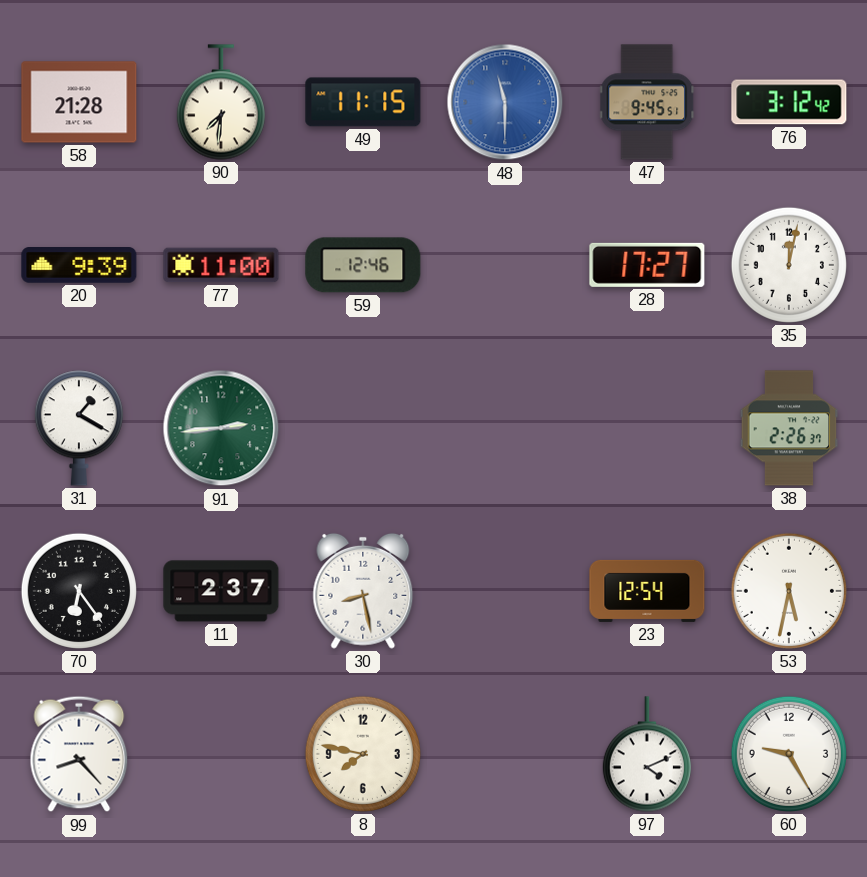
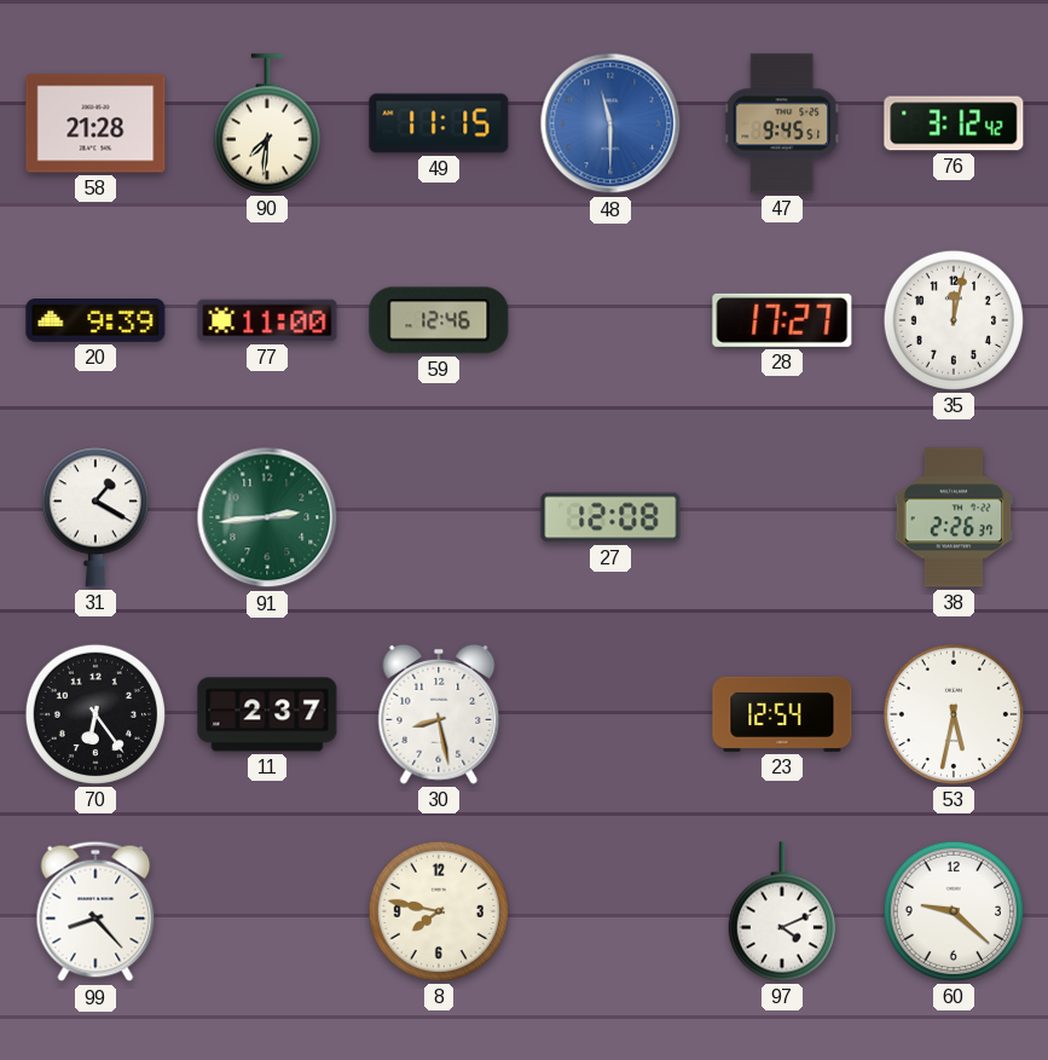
27: none -> 12:08 (610, 517)
60: 9:25 -> 9:22 (954, 911)
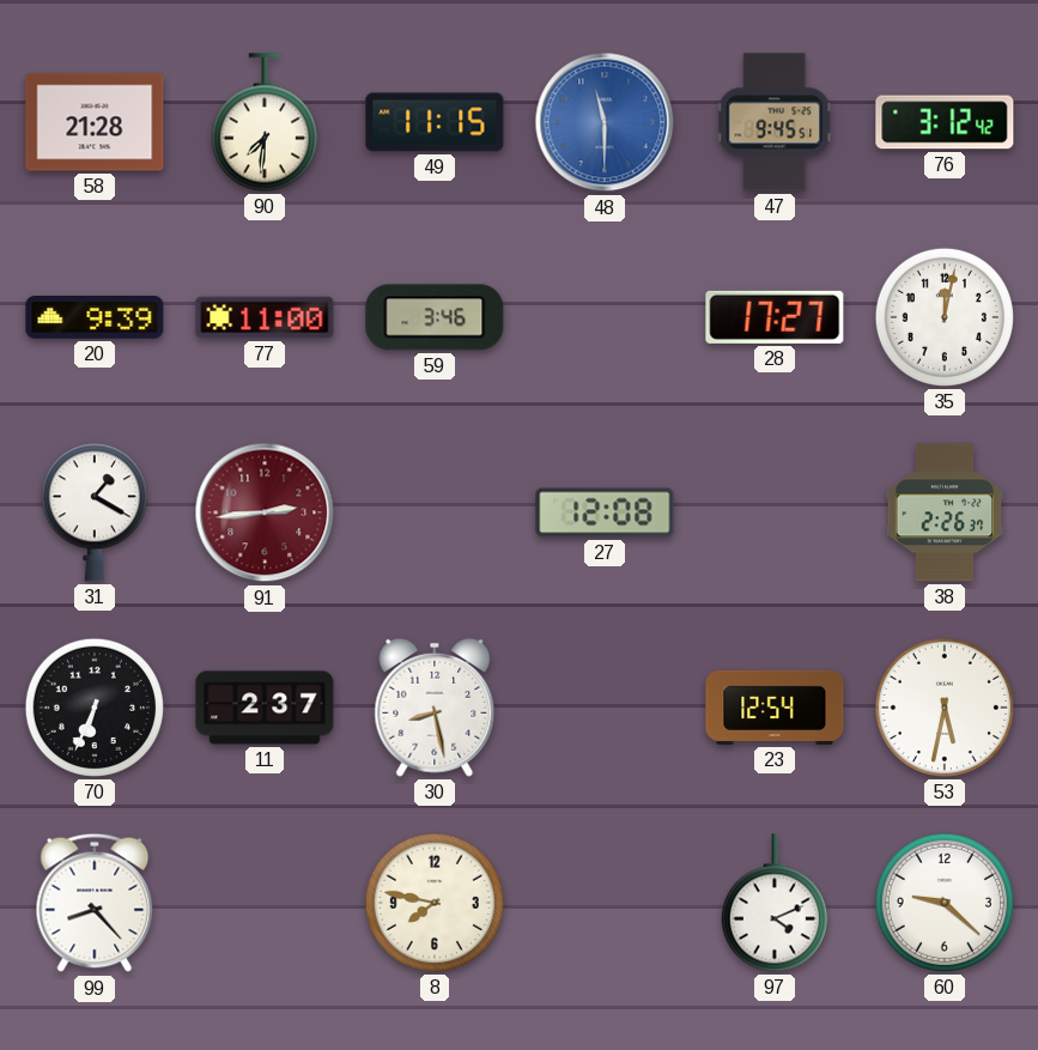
59: 12:46 -> 3:46 (435, 317)
91 dial: green -> burgundy (265, 512)
70: 6:24 -> 6:34 (95, 708)
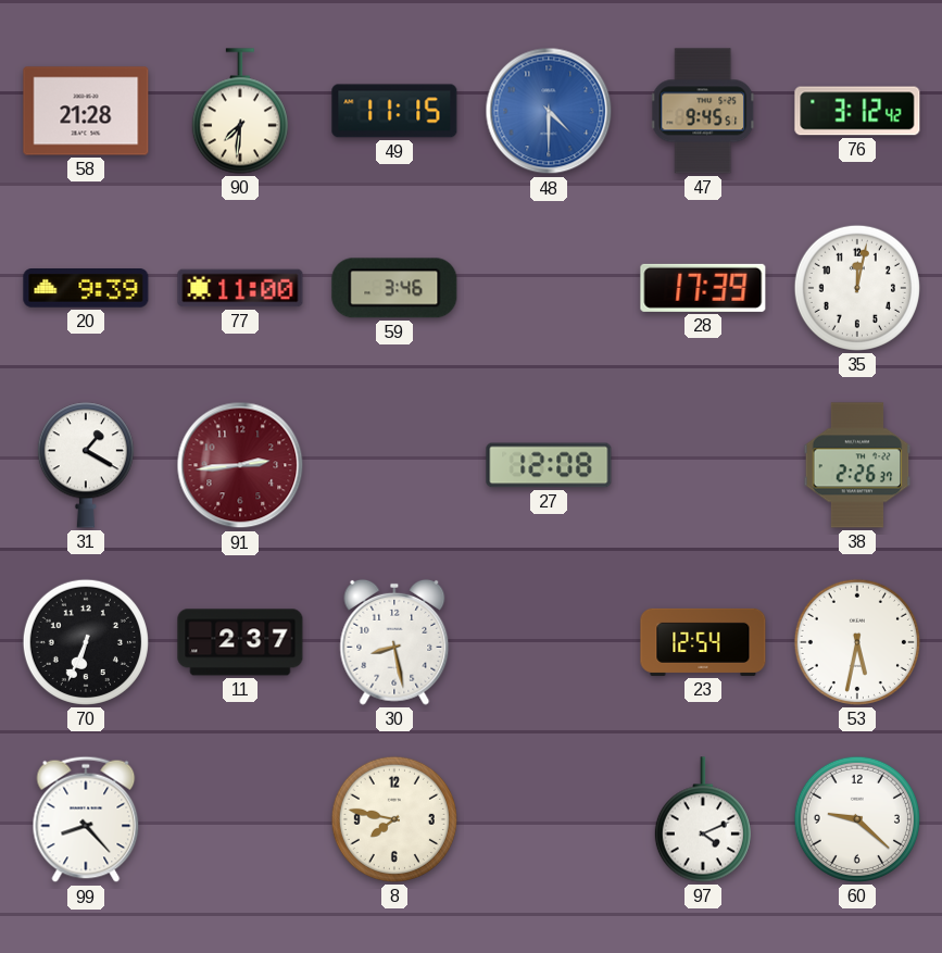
48: 11:30 -> 4:30 (549, 111)
28: 17:27 -> 17:39 (703, 288)
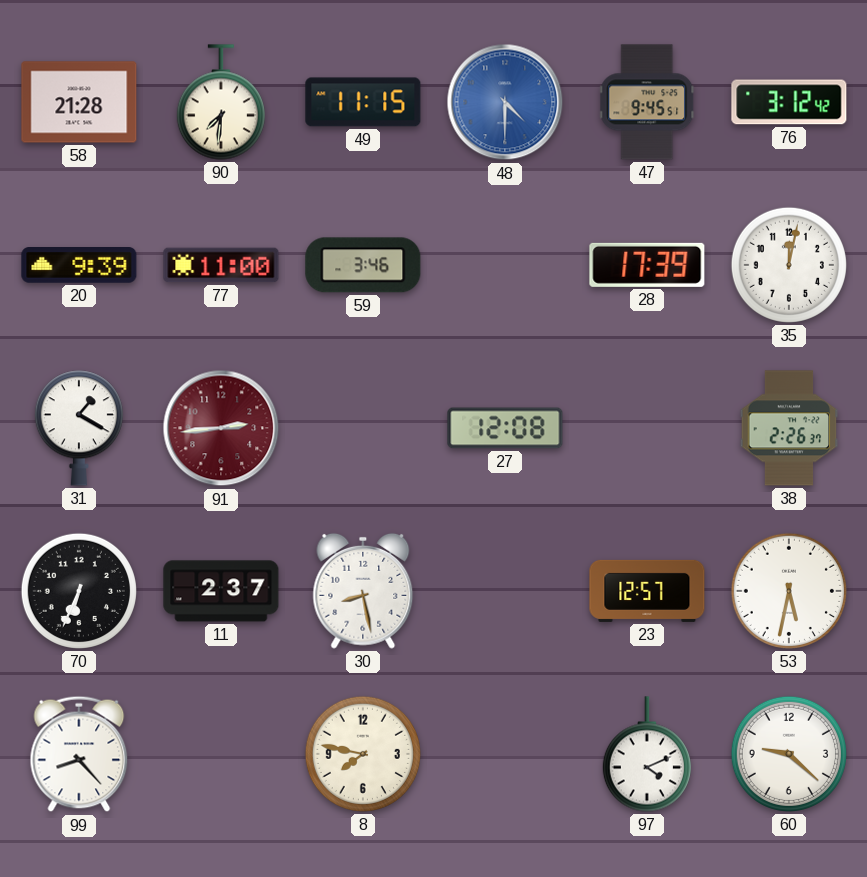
23: 12:54 -> 12:57 (647, 591)
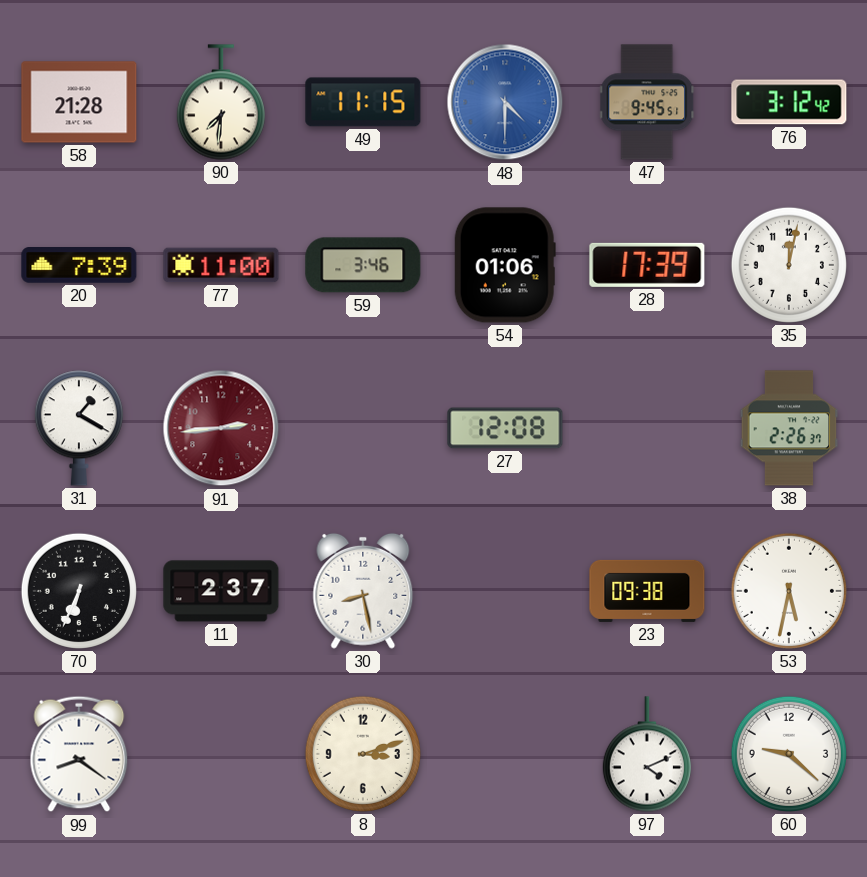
20: 9:39 -> 7:39 (79, 266)
54: none -> 01:06 (505, 265)
23: 12:57 -> 09:38 (647, 591)
99: 8:23 -> 8:21 (79, 754)
8: 7:47 -> 3:12 (363, 754)
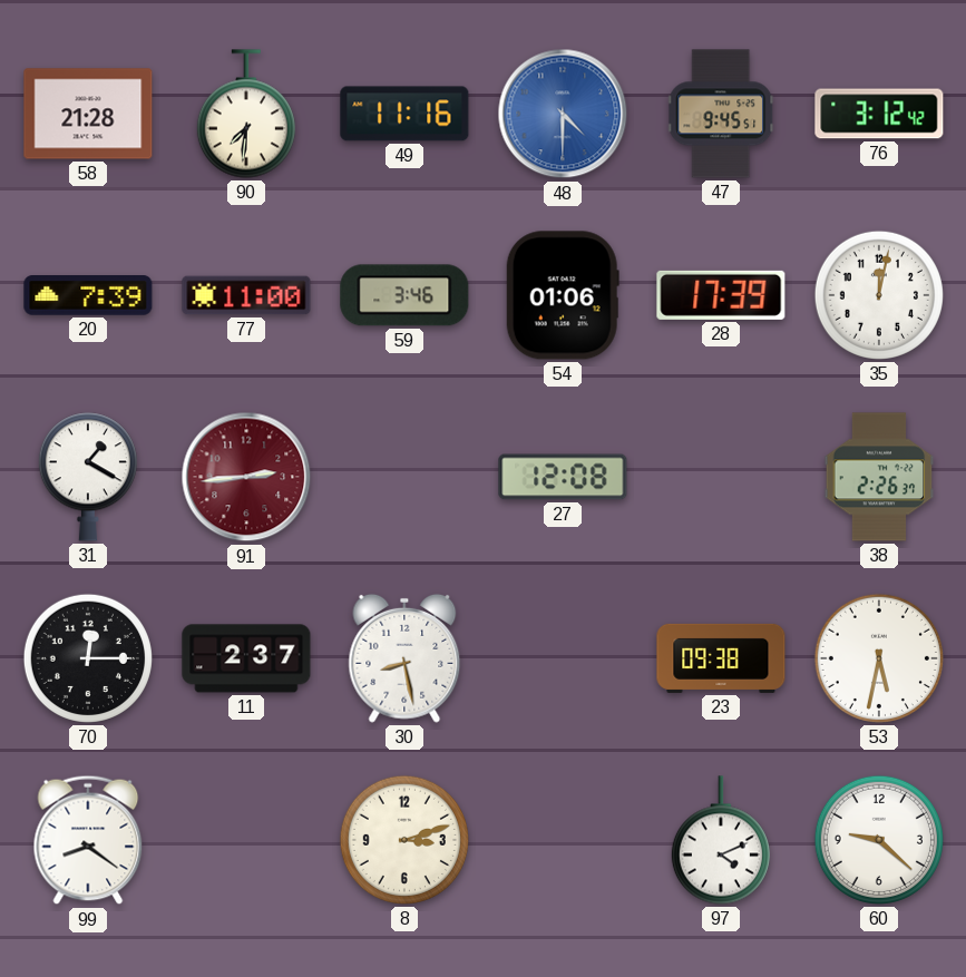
49: 11:15 -> 11:16 (404, 114)
70: 6:34 -> 12:15 (88, 658)
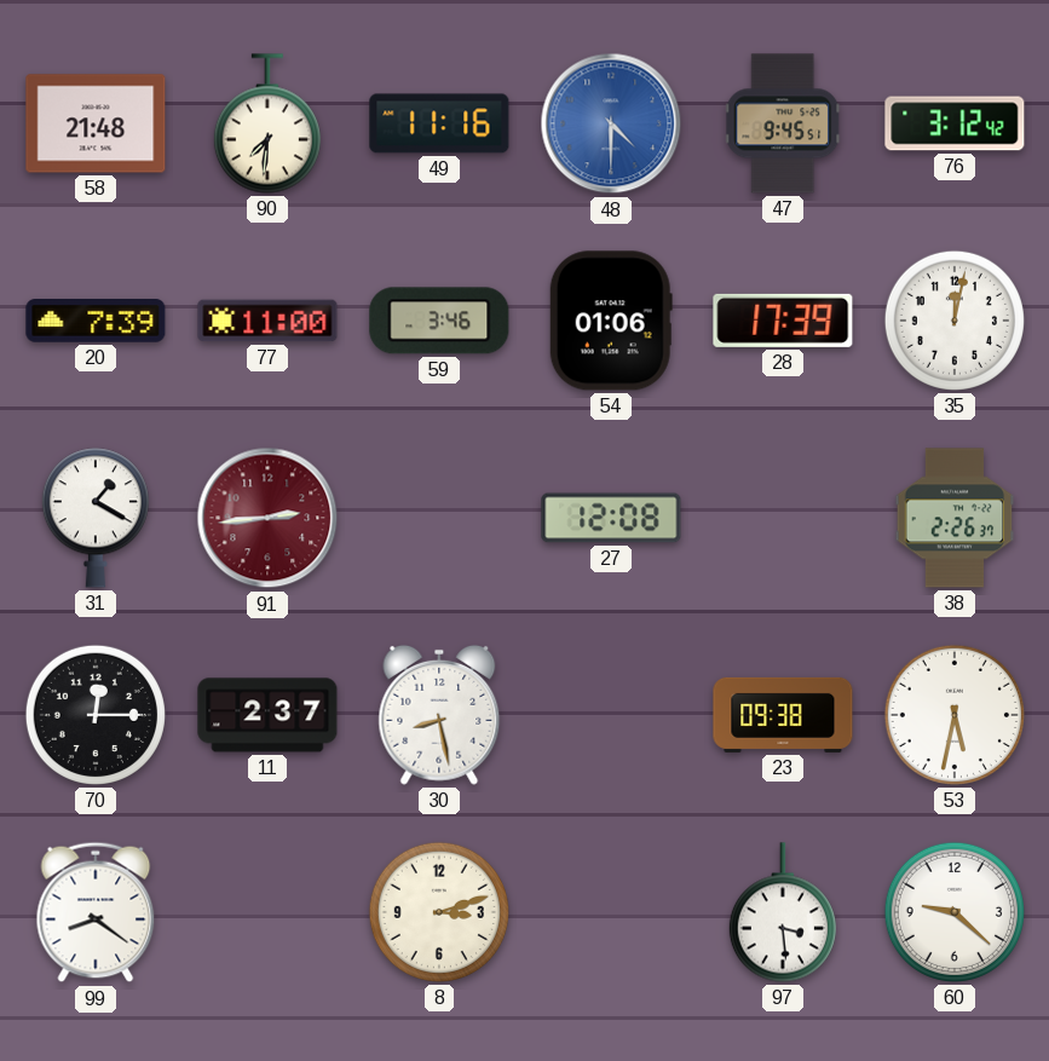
58: 21:28 -> 21:48 (96, 123)
97: 4:11 -> 3:29 (783, 912)
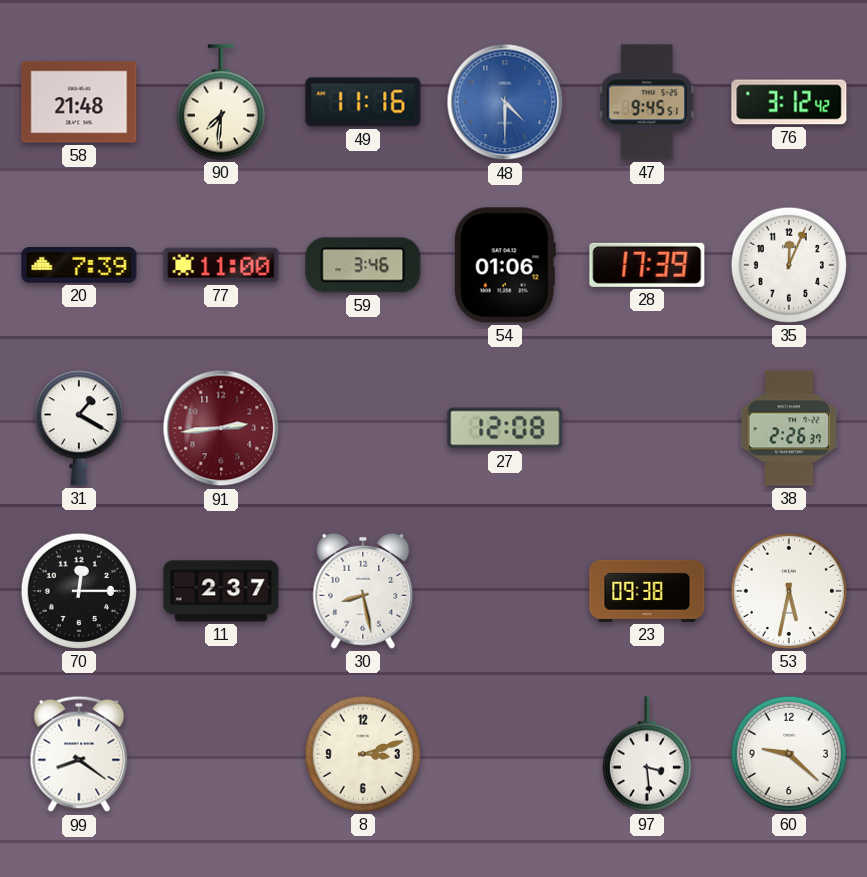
35: 12:02 -> 12:04 (789, 265)
